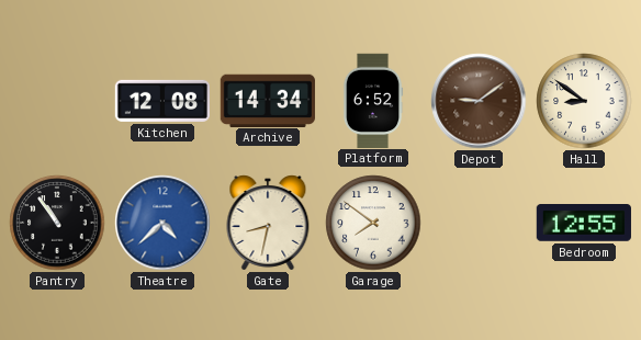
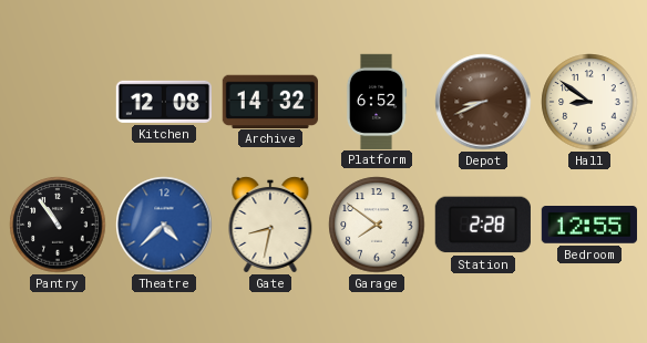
Archive: 14:34 -> 14:32 (270, 101)
Depot: 9:09 -> 8:41 (483, 102)
Station: none -> 2:28 (483, 225)
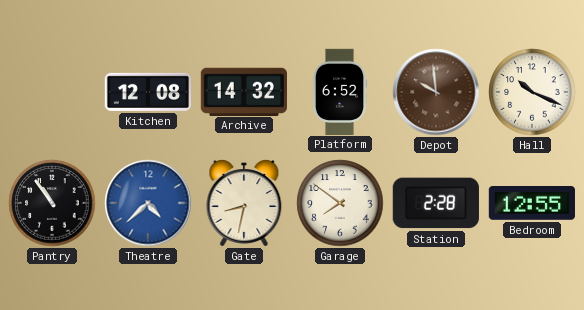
Depot: 8:41 -> 9:59 (436, 92)
Hall: 8:51 -> 10:19 (532, 92)
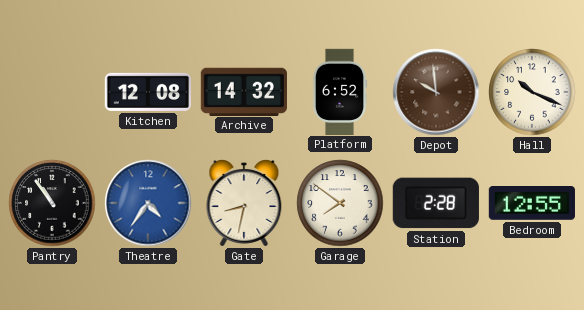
Theatre: 4:38 -> 4:36 (148, 203)
